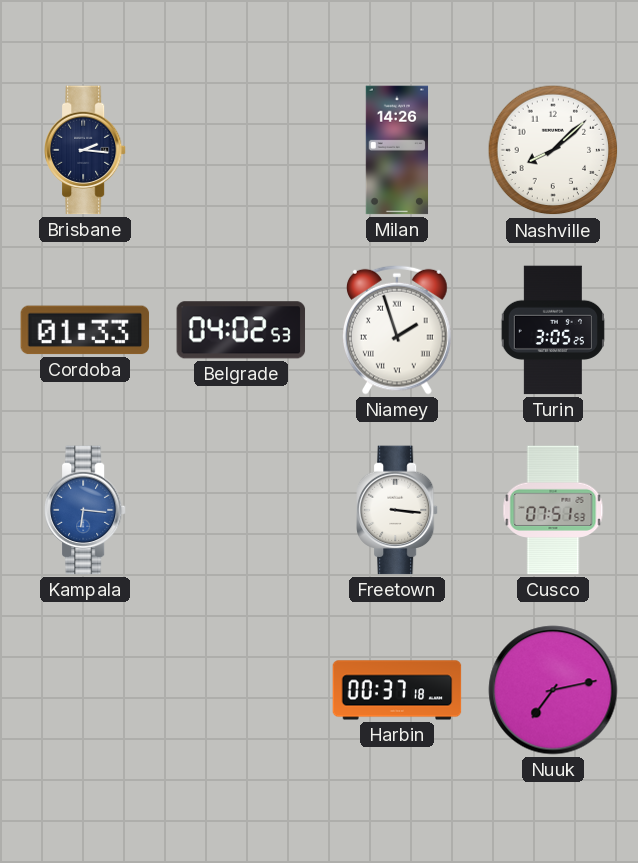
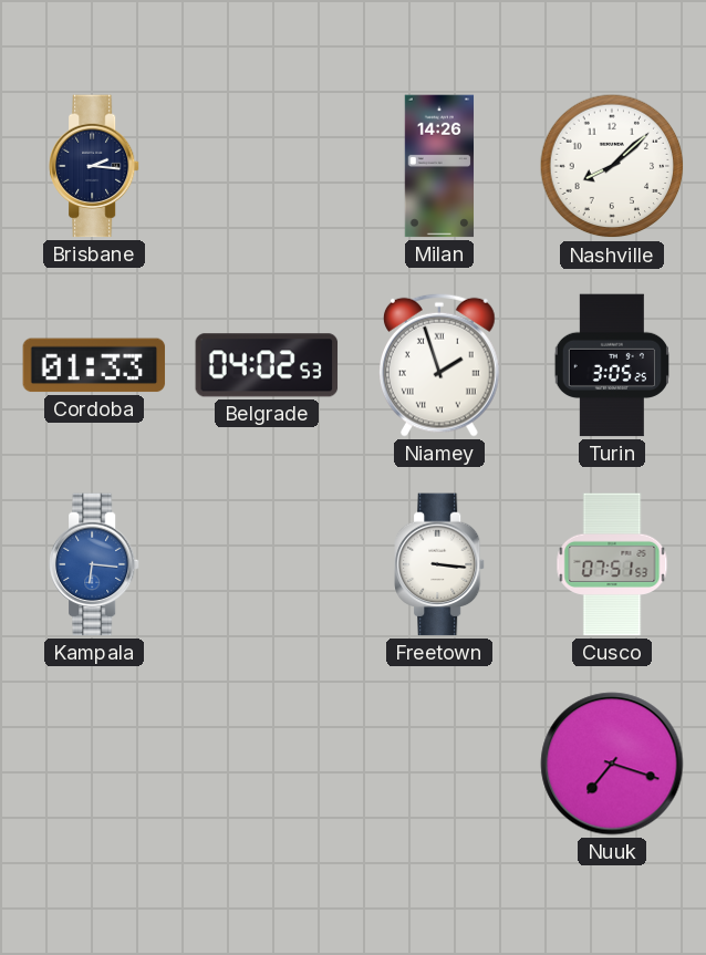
Harbin: 00:37 -> none (397, 690)
Nuuk: 7:13 -> 7:18 (612, 764)
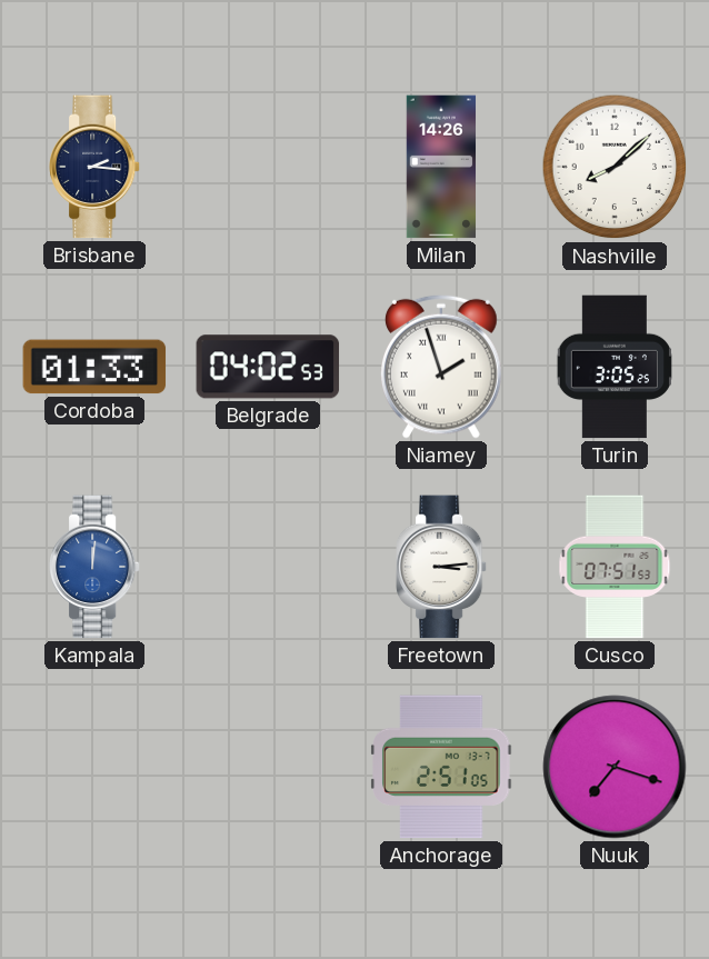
Kampala: 6:16 -> 12:01 (96, 567)
Freetown: 3:16 -> 3:14 (442, 567)
Anchorage: none -> 2:51 (441, 767)
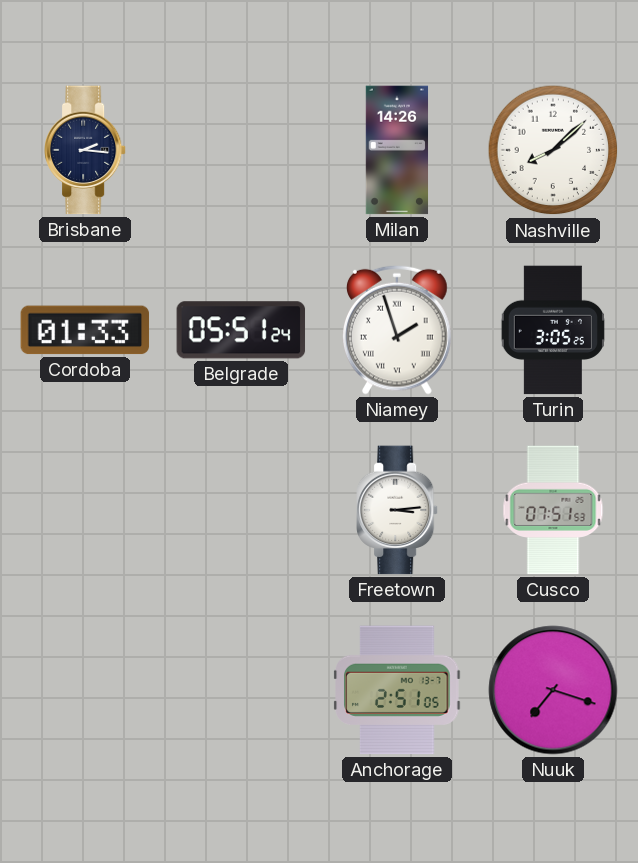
Belgrade: 04:02 -> 05:51 (241, 330)
Kampala: 12:01 -> none (96, 567)
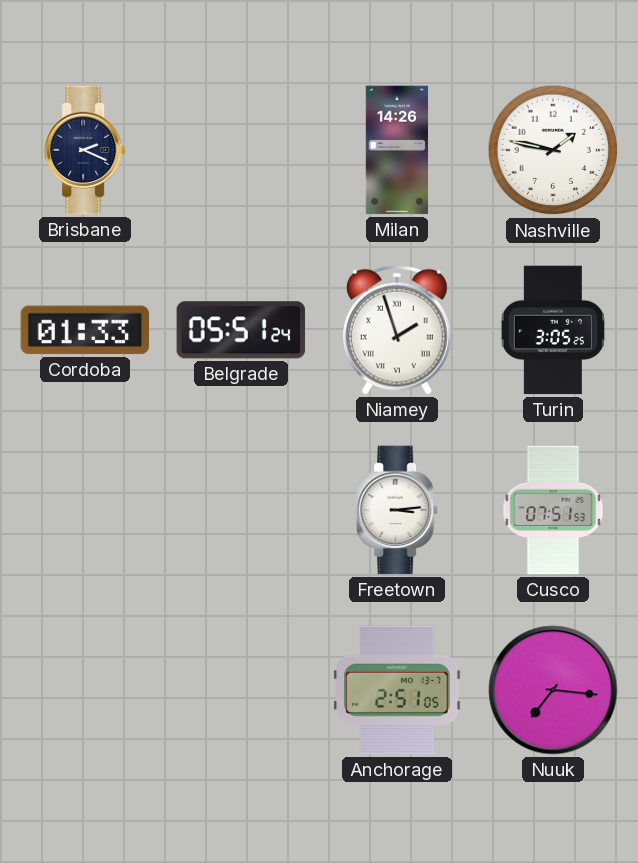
Brisbane: 2:16 -> 2:19 (86, 150)
Nashville: 8:08 -> 1:47 (553, 150)
Nuuk: 7:18 -> 7:16 (553, 690)
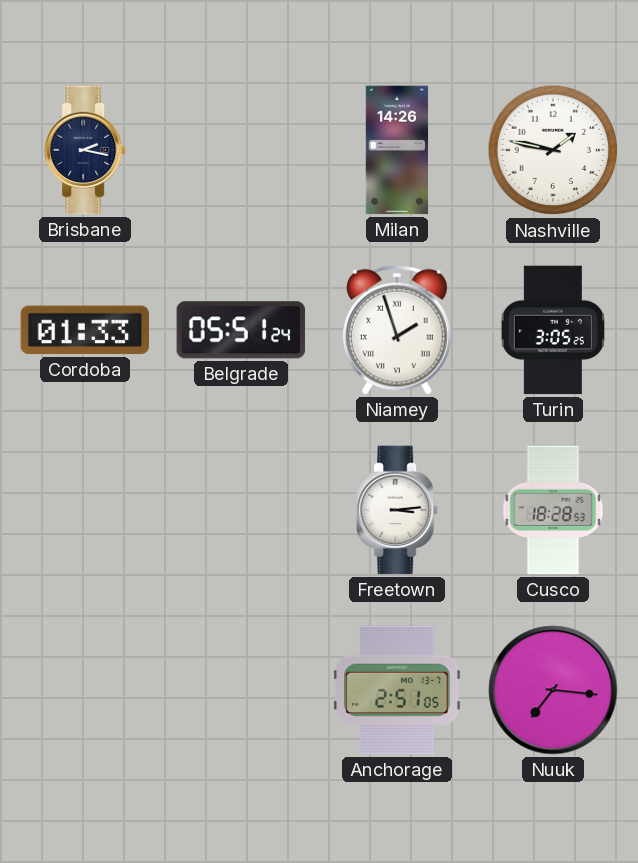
Brisbane: 2:19 -> 2:17 (86, 150)
Cusco: 07:51 -> 18:28 (553, 510)
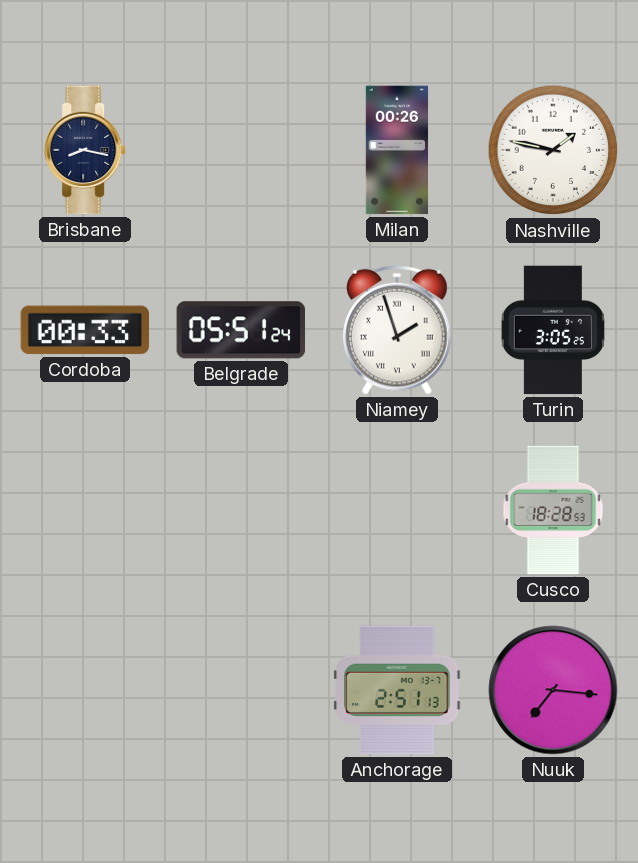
Brisbane: 2:17 -> 8:17 (86, 150)
Milan: 14:26 -> 00:26 (397, 150)
Cordoba: 01:33 -> 00:33 (85, 330)
Freetown: 3:14 -> none (398, 510)
Anchorage: 2:51:05 -> 2:51:13 (397, 690)
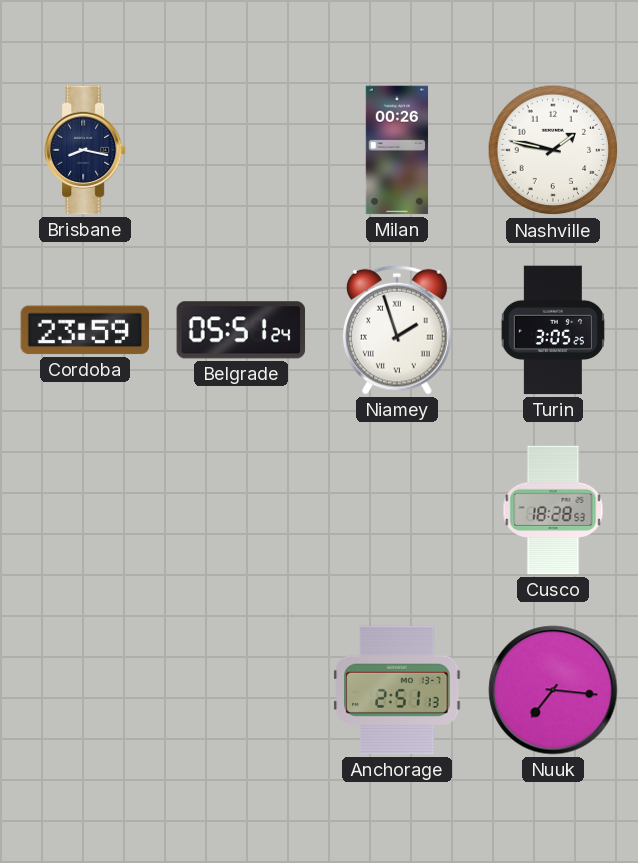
Cordoba: 00:33 -> 23:59 (85, 330)
